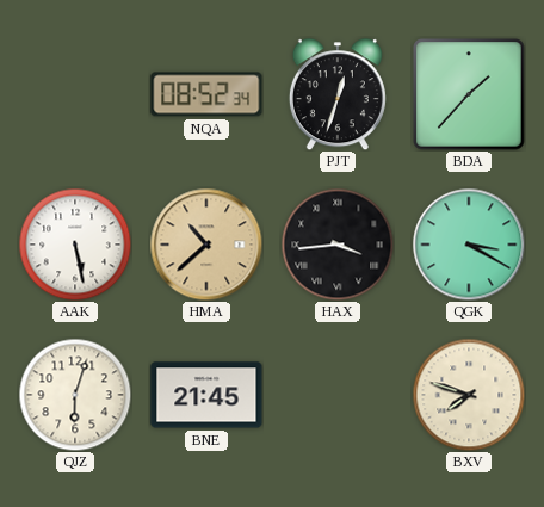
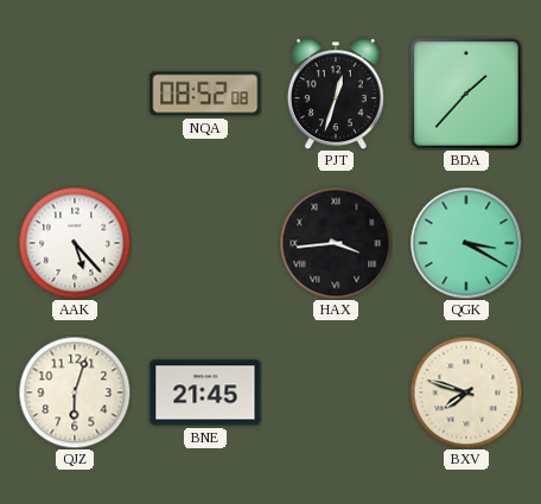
NQA: 08:52:34 -> 08:52:08 (205, 94)
AAK: 5:28 -> 5:23 (75, 243)
HMA: 10:38 -> none (206, 245)
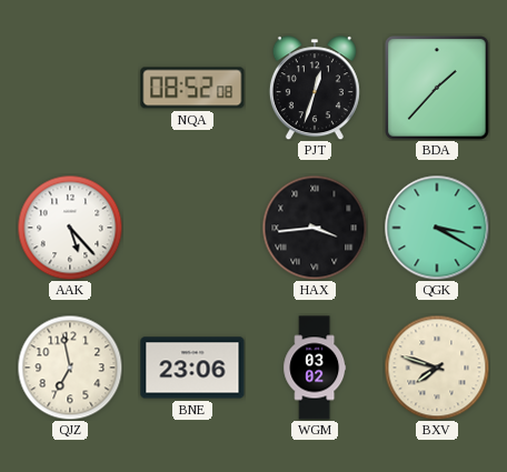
QJZ: 6:03 -> 6:58 (70, 368)
BNE: 21:45 -> 23:06 (192, 368)
WGM: none -> 03:02 (315, 368)
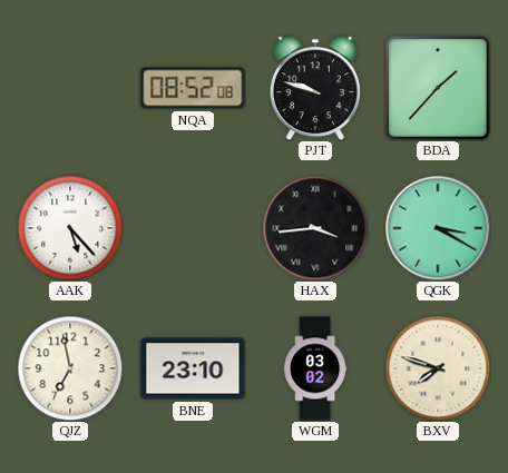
PJT: 12:33 -> 9:48 (315, 88)
BNE: 23:06 -> 23:10 (193, 368)
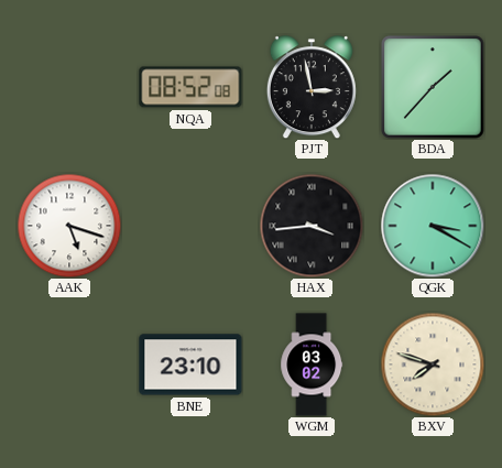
PJT: 9:48 -> 2:58 (312, 87)
AAK: 5:23 -> 5:18 (69, 226)
QJZ: 6:58 -> none (70, 368)
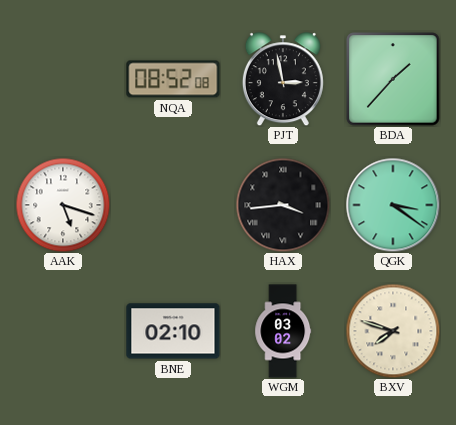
QGK: 3:20 -> 3:21 (393, 205)
BNE: 23:10 -> 02:10 (173, 331)
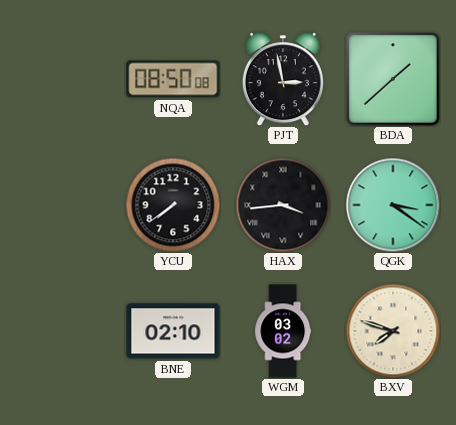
NQA: 08:52 -> 08:50 (173, 79)
BDA: 1:37 -> 1:38 (393, 79)
AAK: 5:18 -> none (63, 205)
YCU: none -> 7:39 (173, 205)
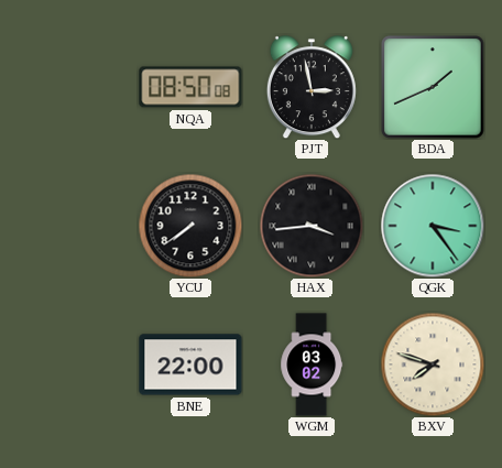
BDA: 1:38 -> 1:41 (433, 87)
QGK: 3:21 -> 3:24 (433, 226)
BNE: 02:10 -> 22:00 (190, 364)
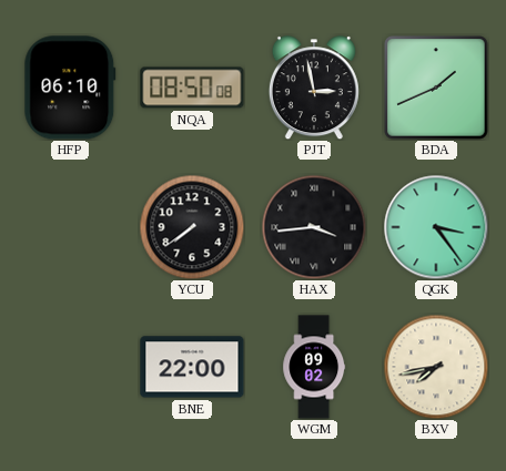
HFP: none -> 06:10 (70, 88)
WGM: 03:02 -> 09:02 (314, 367)
BXV: 7:48 -> 7:43 (436, 367)
